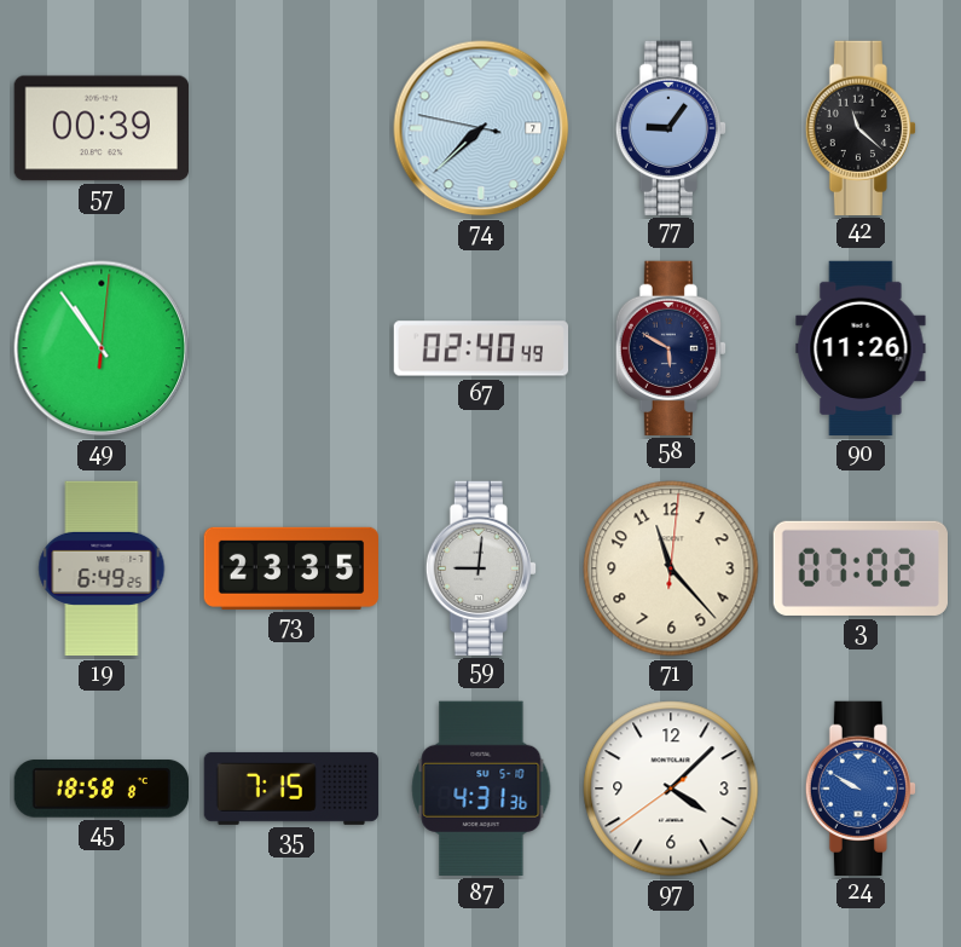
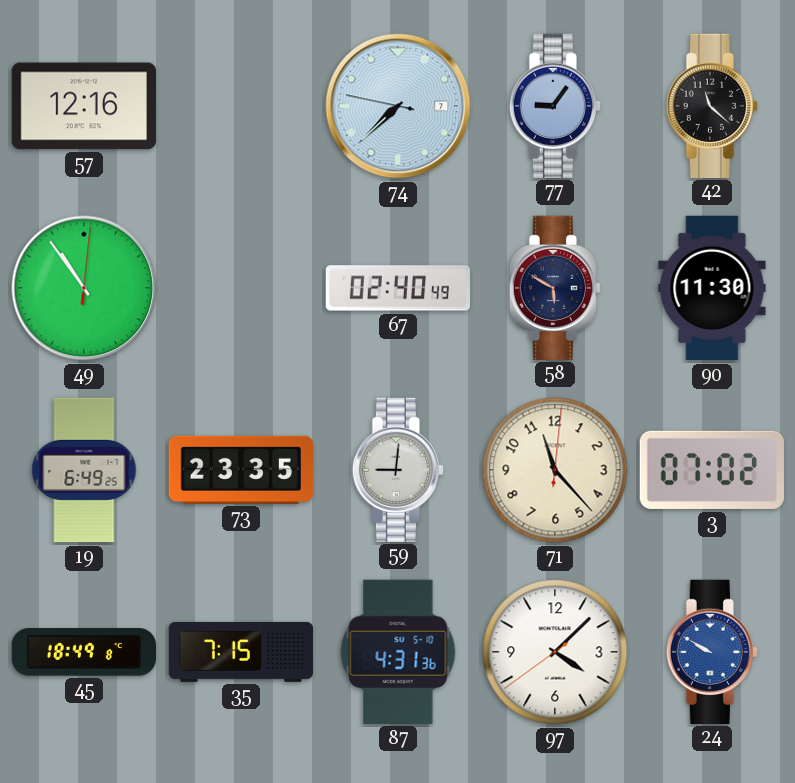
57: 00:39 -> 12:16 (83, 106)
90: 11:26 -> 11:30 (712, 288)
45: 18:58 -> 18:49 (83, 652)
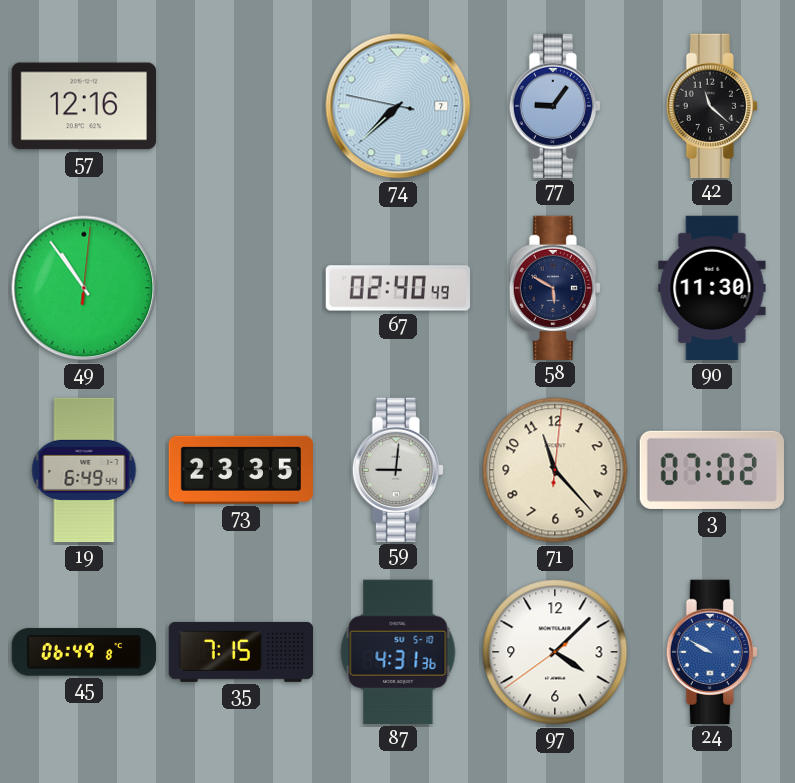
19: 6:49:25 -> 6:49:44 (84, 470)
45: 18:49 -> 06:49 (83, 652)
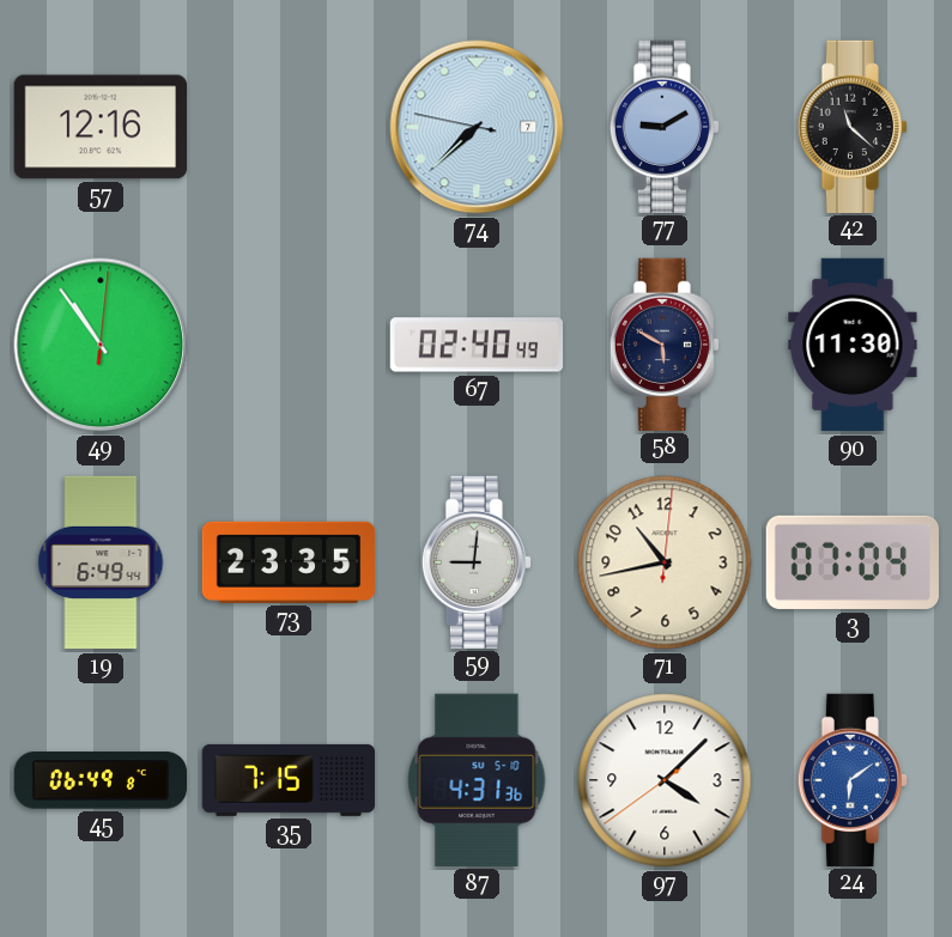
77: 9:06 -> 9:10 (665, 126)
71: 11:23 -> 10:43 (665, 562)
3: 07:02 -> 07:04 (853, 562)
24: 9:50 -> 6:09 (853, 779)
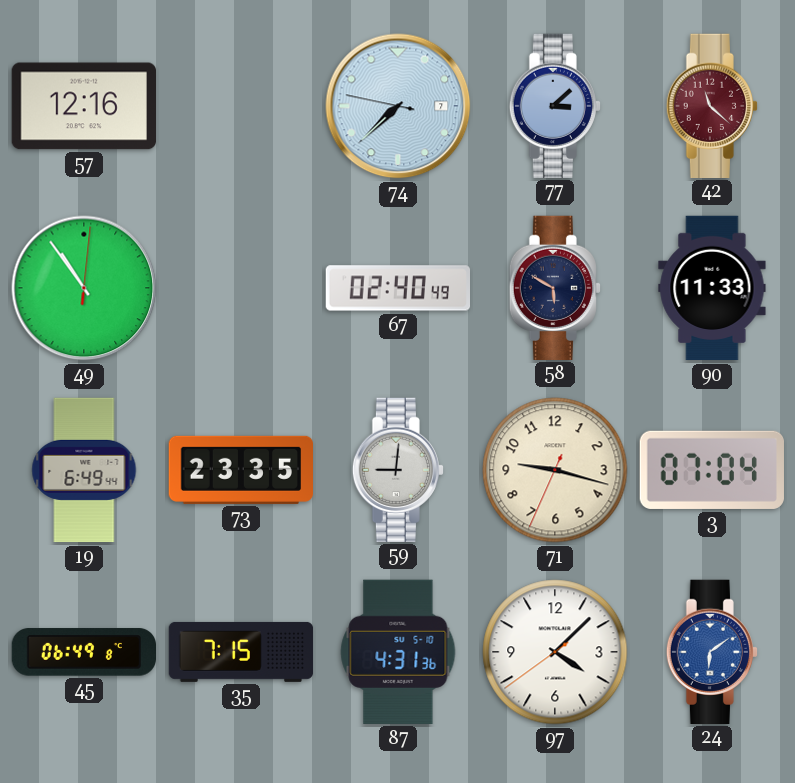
77: 9:10 -> 3:08 (555, 105)
42 dial: black -> burgundy (712, 105)
90: 11:30 -> 11:33 (712, 288)
71: 10:43 -> 9:17 (555, 470)
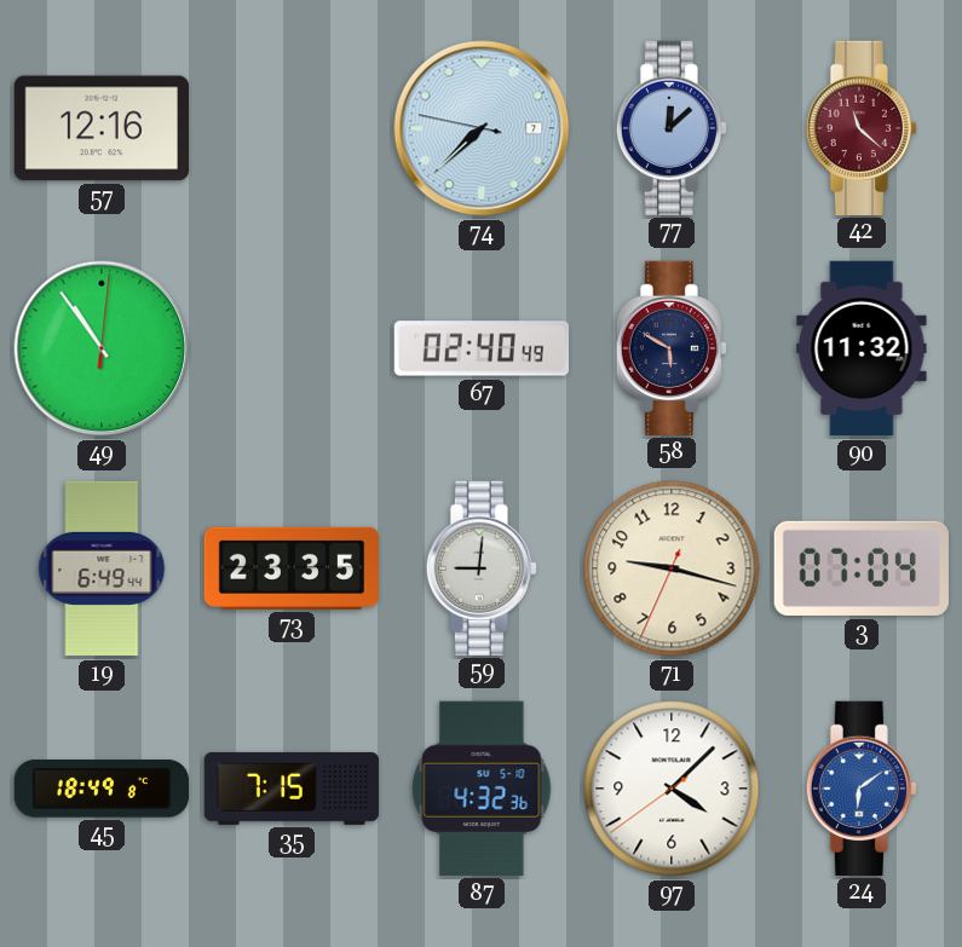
77: 3:08 -> 12:08 (672, 127)
90: 11:33 -> 11:32 (862, 348)
45: 06:49 -> 18:49 (100, 789)
87: 4:31 -> 4:32 (482, 789)
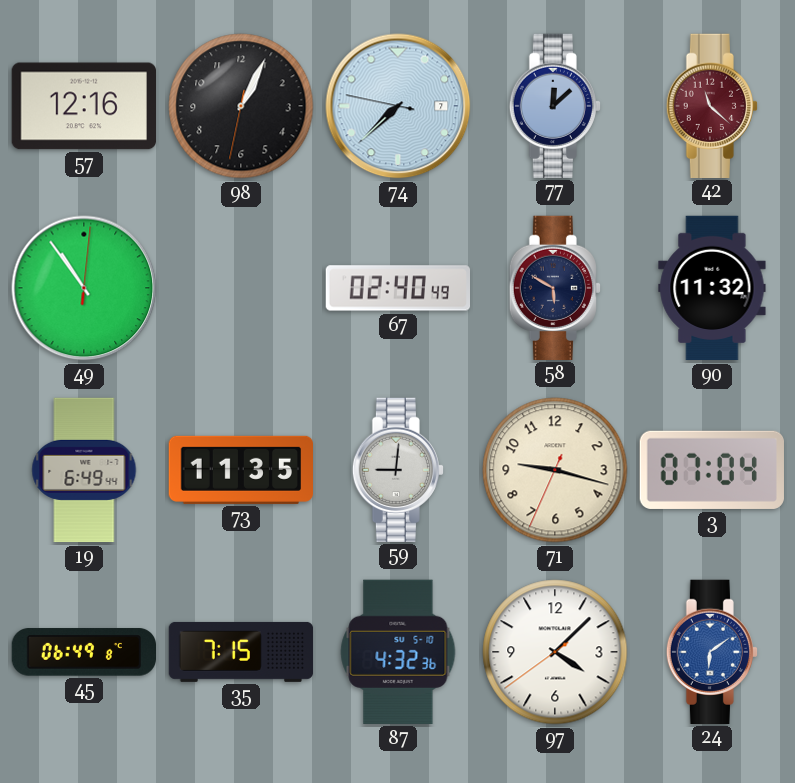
98: none -> 1:04 (241, 106)
73: 23:35 -> 11:35 (240, 470)
45: 18:49 -> 06:49 (83, 652)
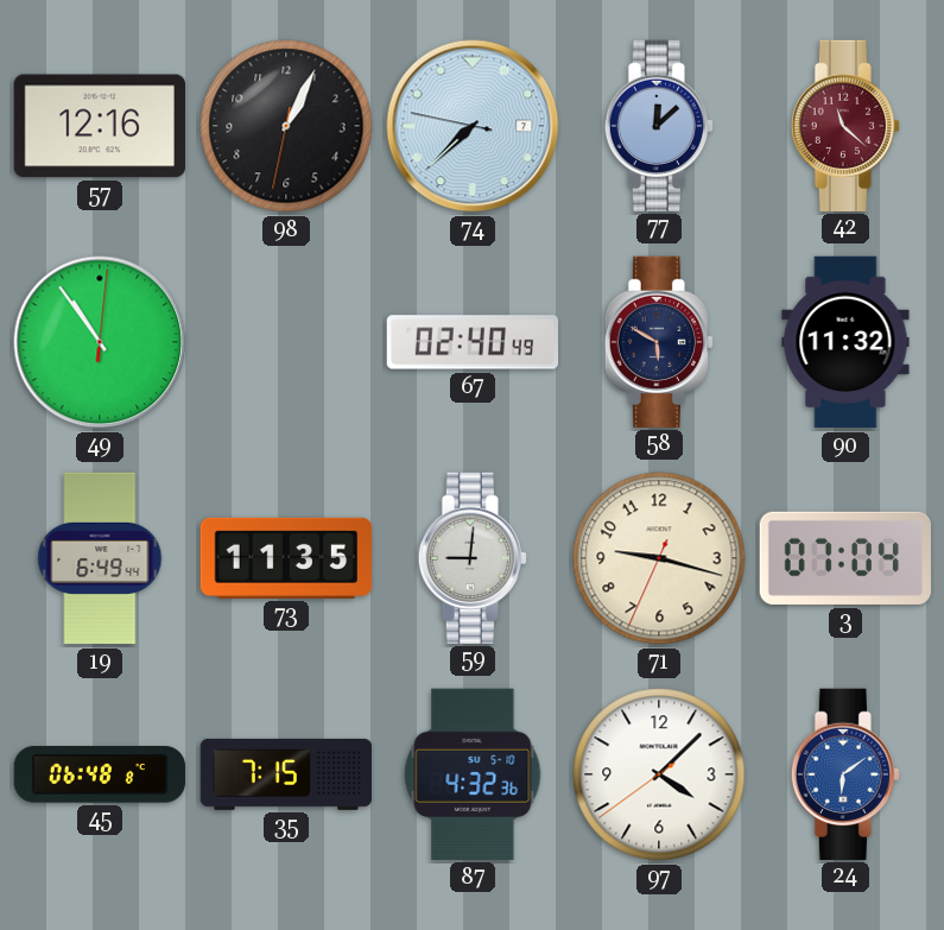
45: 06:49 -> 06:48 (99, 774)
